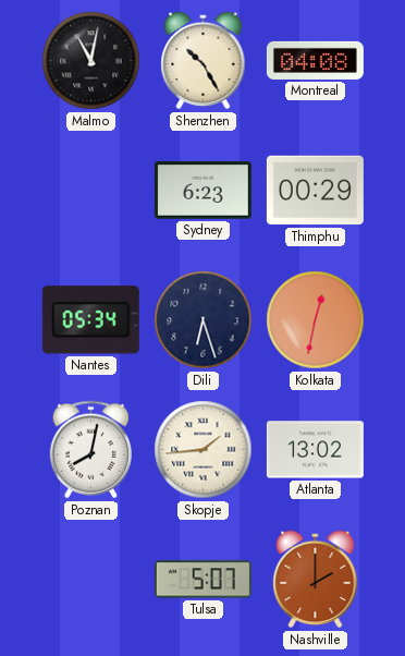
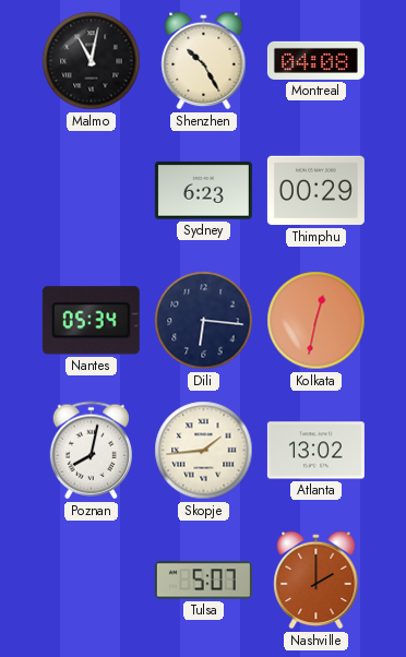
Dili: 6:27 -> 6:16 (204, 321)
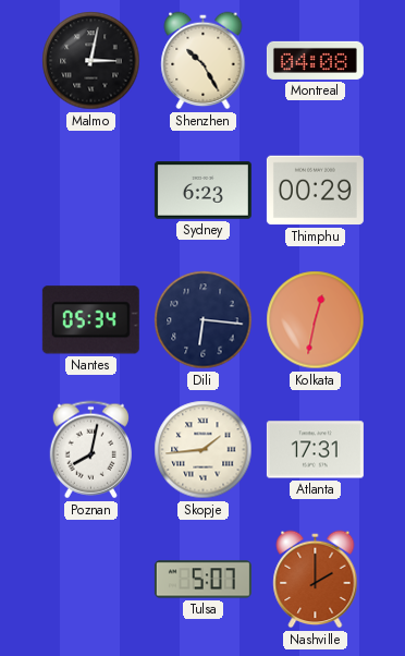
Malmo: 11:02 -> 3:02 (91, 61)
Atlanta: 13:02 -> 17:31 (315, 450)
